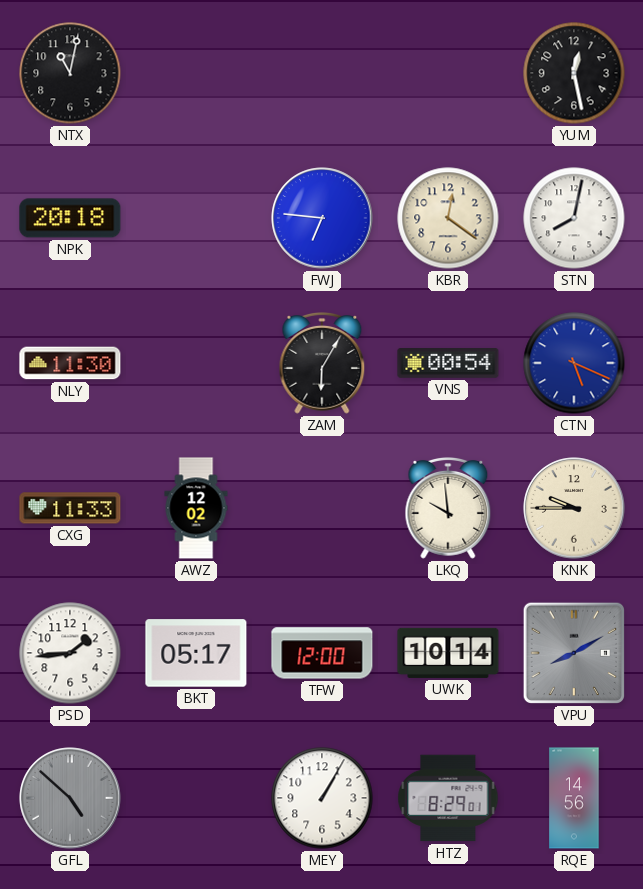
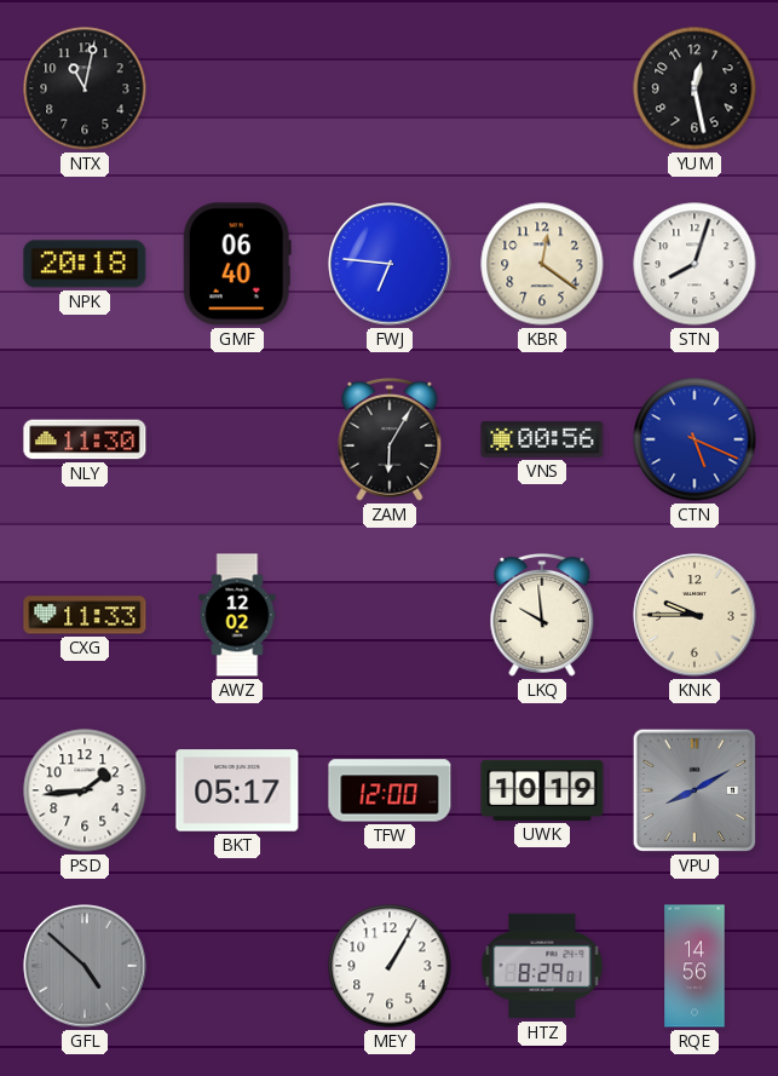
GMF: none -> 06:40 (237, 264)
STN: 8:02 -> 8:03 (695, 264)
VNS: 00:54 -> 00:56 (542, 441)
UWK: 10:14 -> 10:19 (542, 790)
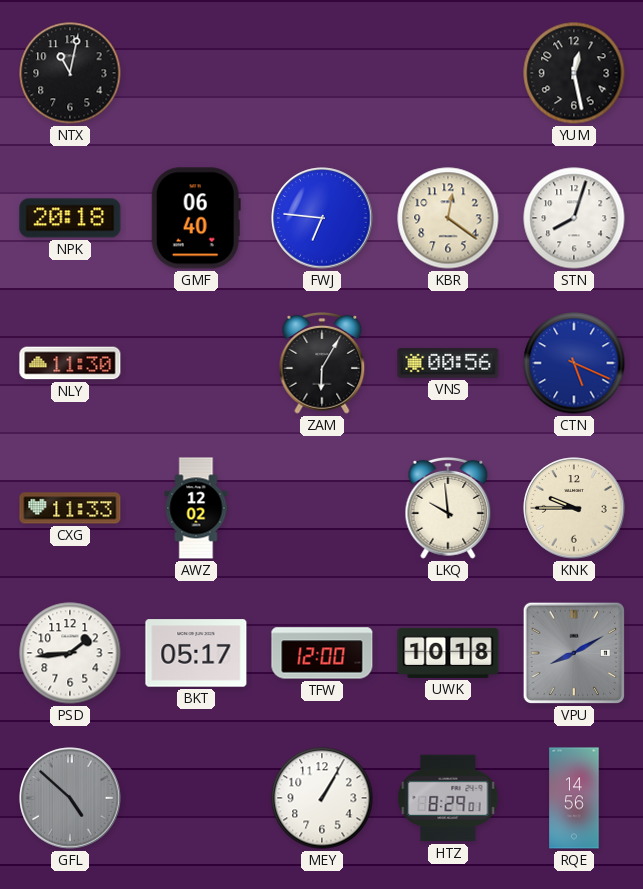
UWK: 10:19 -> 10:18 (448, 653)
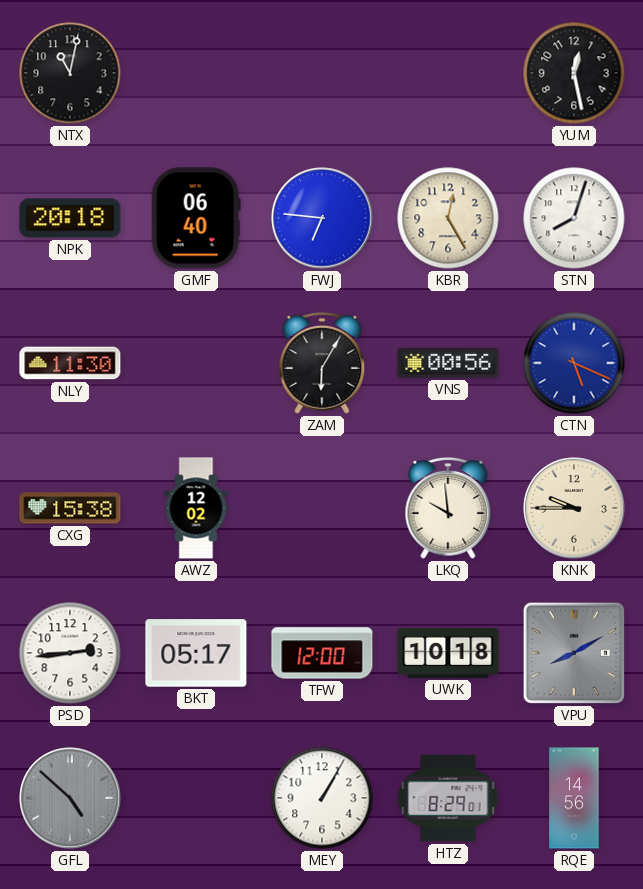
KBR: 12:21 -> 12:25 (448, 218)
CXG: 11:33 -> 15:38 (70, 508)
PSD: 1:44 -> 2:44 (70, 653)
